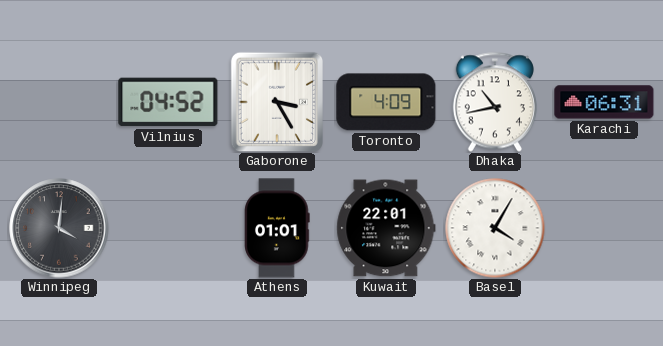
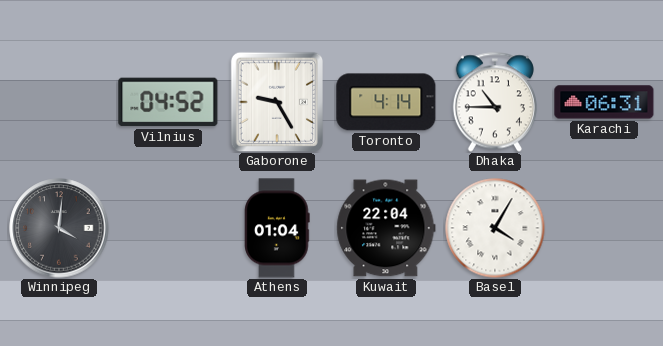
Gaborone: 3:25 -> 9:25 (277, 102)
Toronto: 4:09 -> 4:14 (386, 102)
Dhaka: 10:43 -> 10:45 (495, 102)
Athens: 01:01 -> 01:04 (277, 228)
Kuwait: 22:01 -> 22:04 (386, 228)
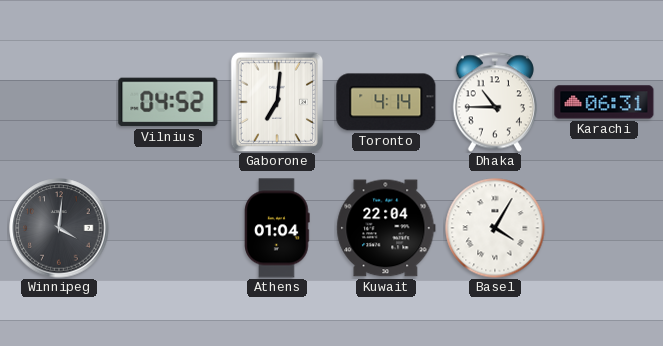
Gaborone: 9:25 -> 7:01 (277, 102)
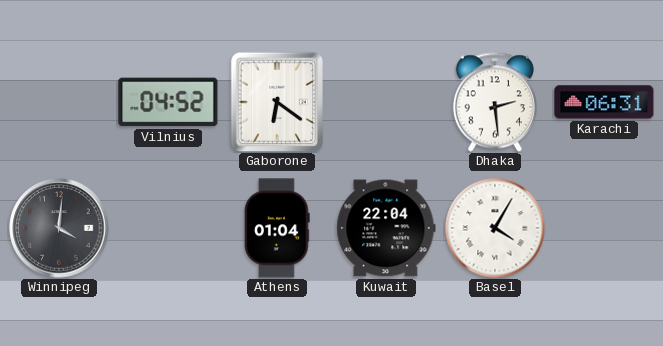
Gaborone: 7:01 -> 6:21 (277, 102)
Toronto: 4:14 -> none (386, 102)
Dhaka: 10:45 -> 2:29 (495, 102)
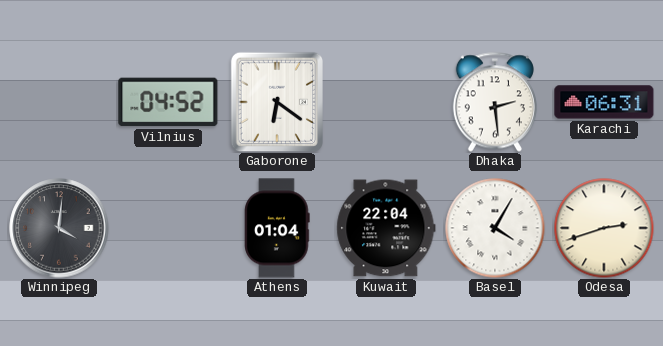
Odesa: none -> 2:42 (604, 228)
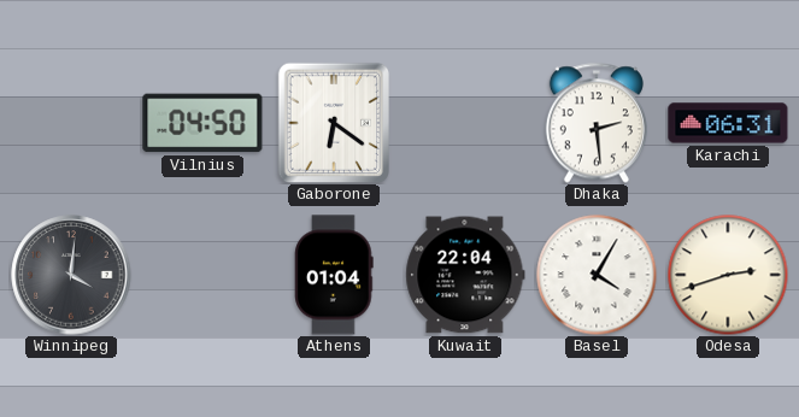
Vilnius: 04:52 -> 04:50 (202, 123)
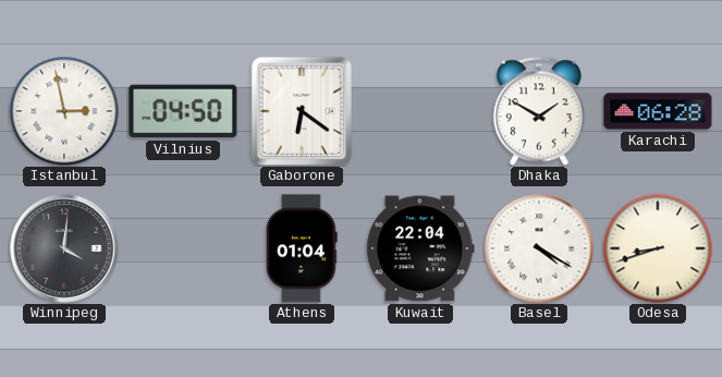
Istanbul: none -> 2:58 (64, 111)
Dhaka: 2:29 -> 1:50 (539, 111)
Karachi: 06:31 -> 06:28 (658, 111)
Basel: 4:05 -> 4:20 (539, 248)
Odesa: 2:42 -> 8:42 (658, 248)
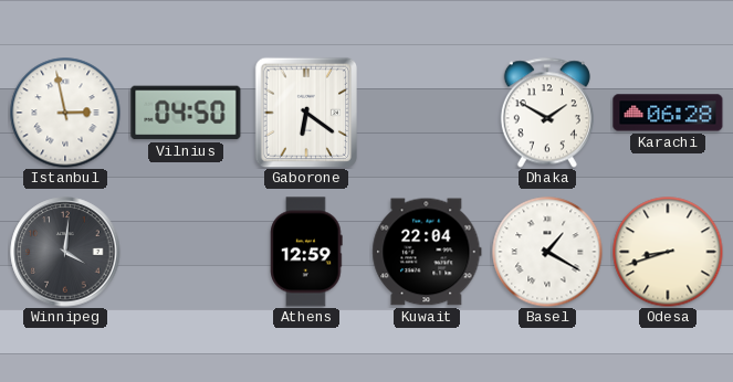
Athens: 01:04 -> 12:59 (306, 252)
Basel: 4:20 -> 1:20 (547, 252)
